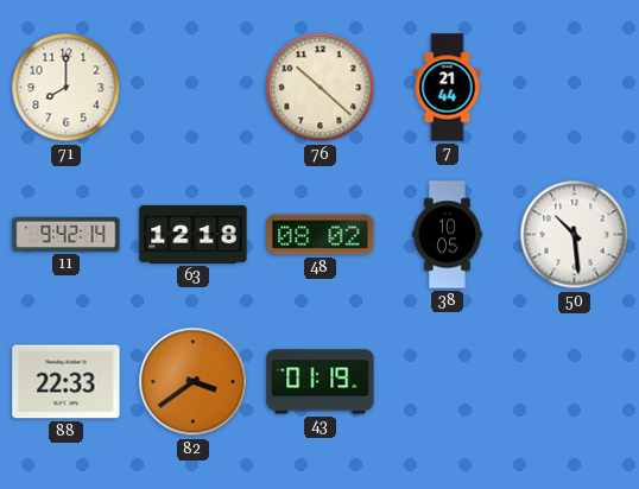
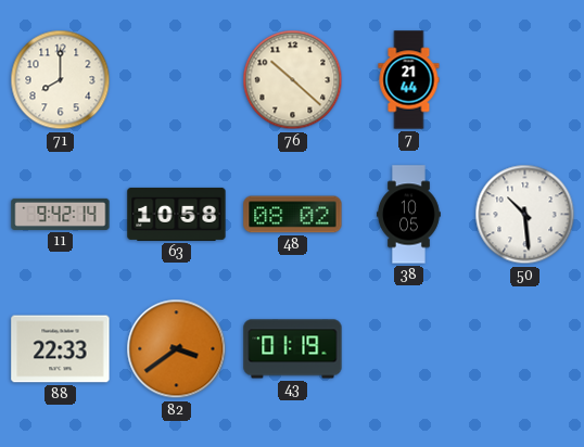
63: 12:18 -> 10:58 (177, 214)
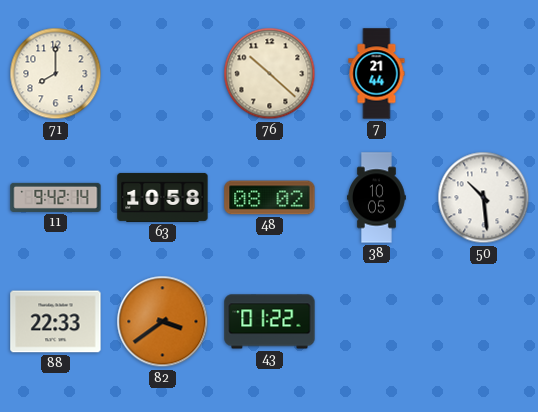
43: 01:19 -> 01:22 (270, 322)
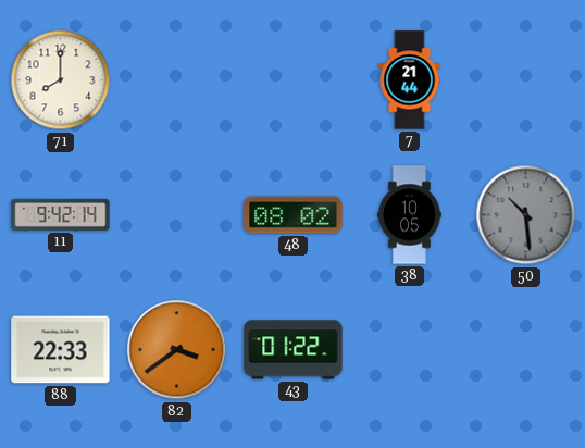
76: 10:22 -> none (270, 74)
63: 10:58 -> none (163, 197)
50 dial: white -> grey (526, 215)
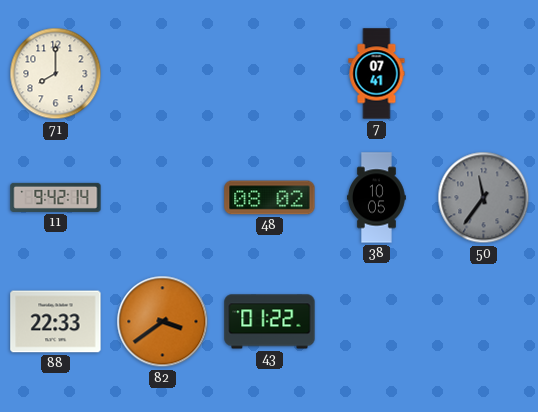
7: 21:44 -> 07:41 (377, 74)
50: 10:29 -> 11:36 (484, 198)
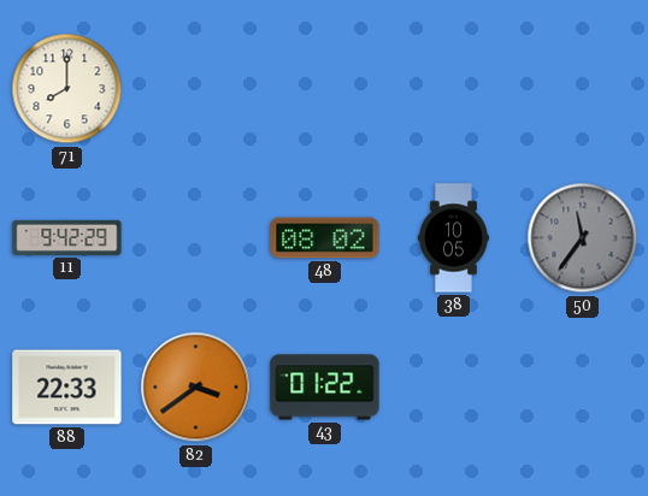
7: 07:41 -> none (377, 74)
11: 9:42:14 -> 9:42:29 (67, 237)
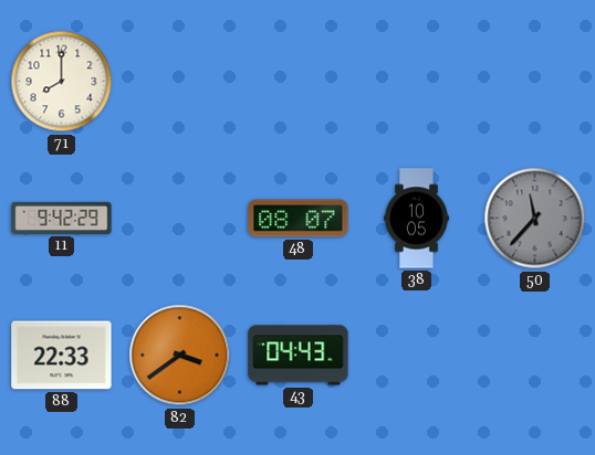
48: 08:02 -> 08:07 (299, 219)
50: 11:36 -> 11:37 (535, 219)
43: 01:22 -> 04:43 (299, 356)
